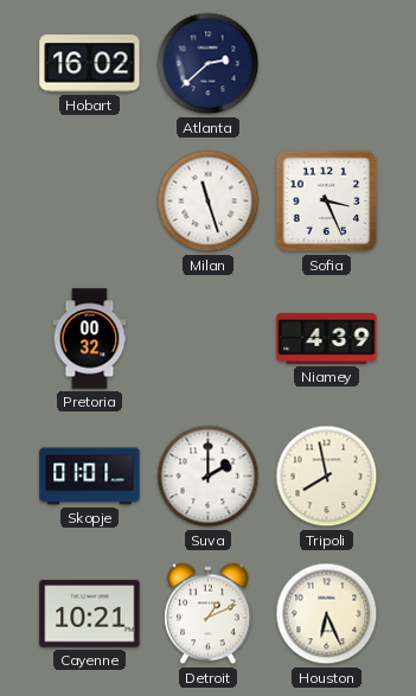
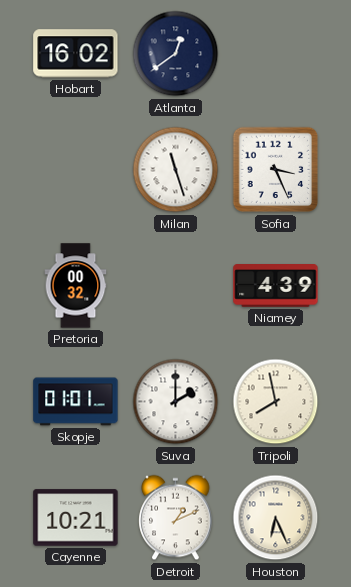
Atlanta: 2:38 -> 12:39 (176, 54)
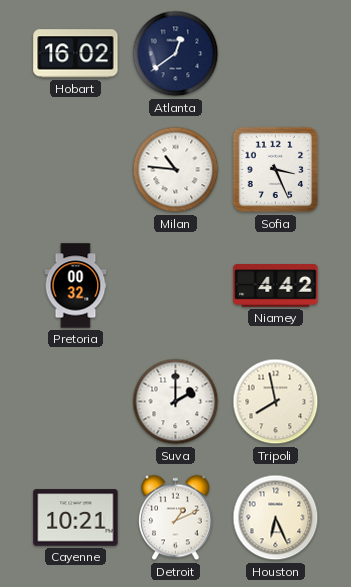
Milan: 11:27 -> 10:46 (176, 170)
Niamey: 4:39 -> 4:42 (276, 286)
Skopje: 01:01 -> none (76, 402)
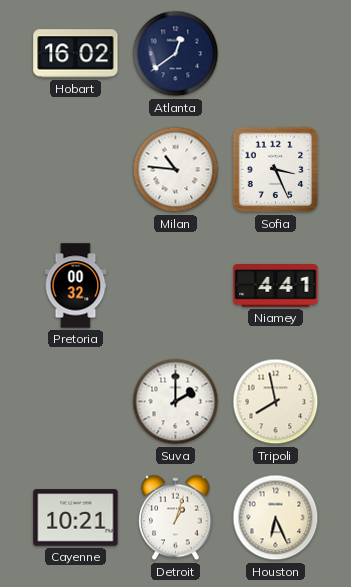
Niamey: 4:42 -> 4:41 (276, 286)
Detroit: 1:11 -> 1:03 (176, 518)
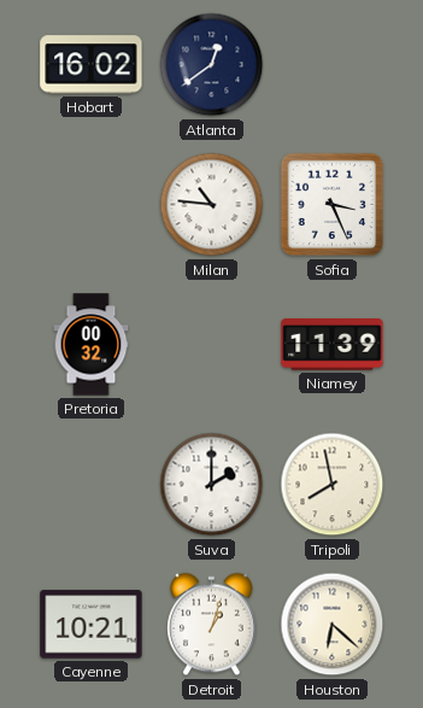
Niamey: 4:41 -> 11:39 (333, 345)
Houston: 6:26 -> 6:22 (333, 625)
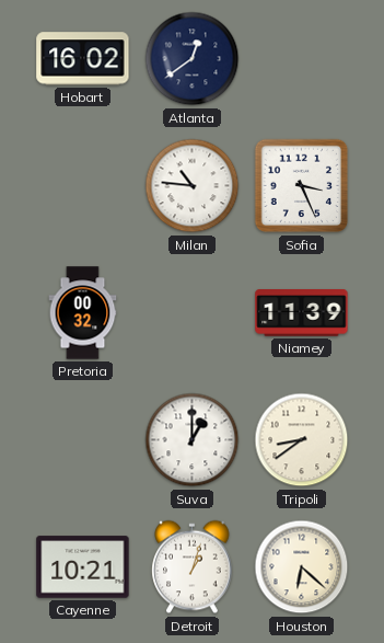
Suva: 2:00 -> 1:00 (193, 440)
Tripoli: 7:58 -> 8:39 (302, 440)
